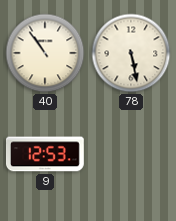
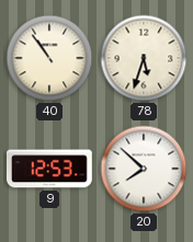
78: 5:28 -> 5:33 (144, 58)
20: none -> 7:52 (144, 169)
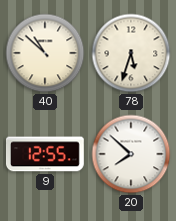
40: 10:54 -> 10:52 (45, 53)
9: 12:53 -> 12:55 (45, 154)
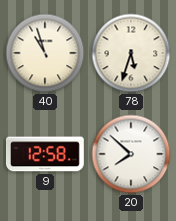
40: 10:52 -> 10:57 (45, 53)
9: 12:55 -> 12:58 (45, 154)
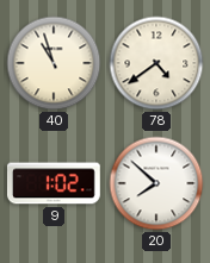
78: 5:33 -> 4:39 (156, 63)
9: 12:58 -> 1:02 (54, 183)
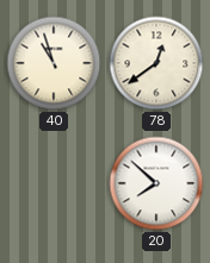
78: 4:39 -> 12:39 (156, 63)
9: 1:02 -> none (54, 183)
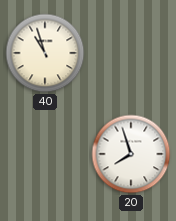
78: 12:39 -> none (156, 63)
20: 7:52 -> 7:57 (131, 154)
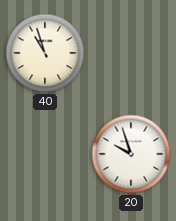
20: 7:57 -> 9:57 (131, 154)
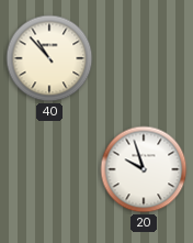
40: 10:57 -> 10:53 (49, 58)
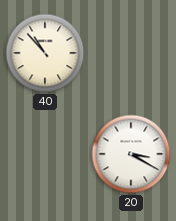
20: 9:57 -> 3:20 (131, 154)
